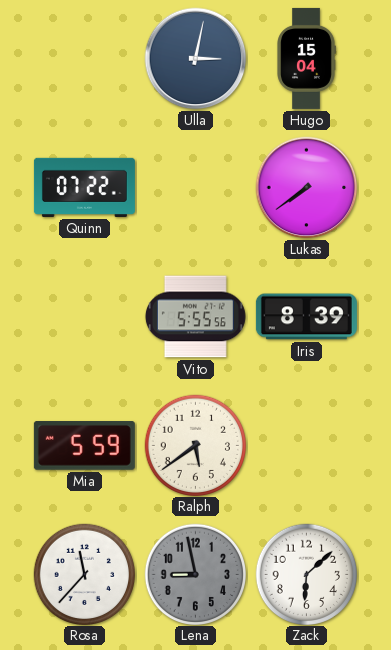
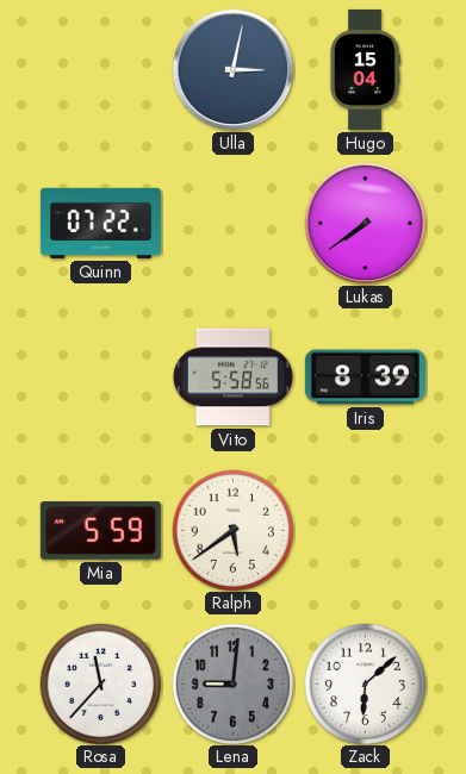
Vito: 5:55 -> 5:58 (232, 377)
Lena: 8:58 -> 9:01 (232, 684)
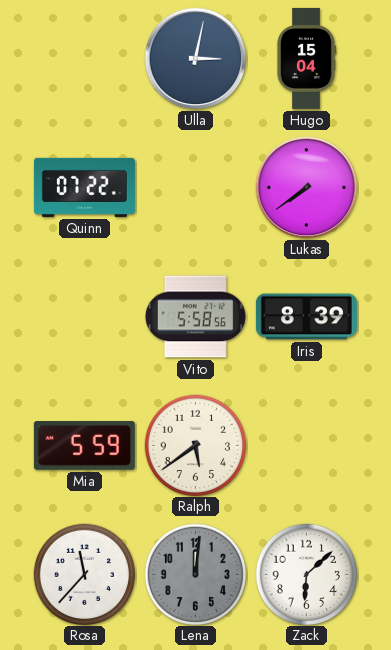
Lena: 9:01 -> 12:01 (195, 574)
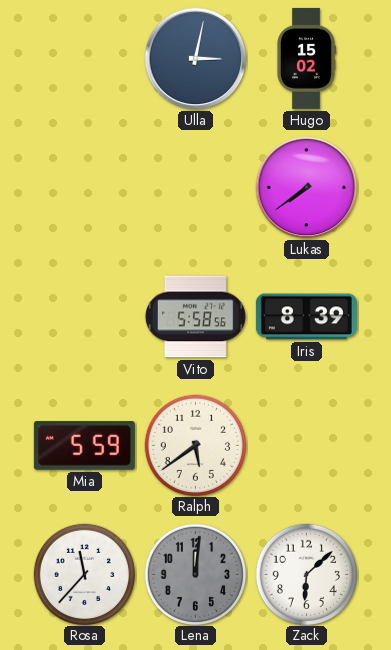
Hugo: 15:04 -> 15:02 (306, 58)
Quinn: 07:22 -> none (84, 187)
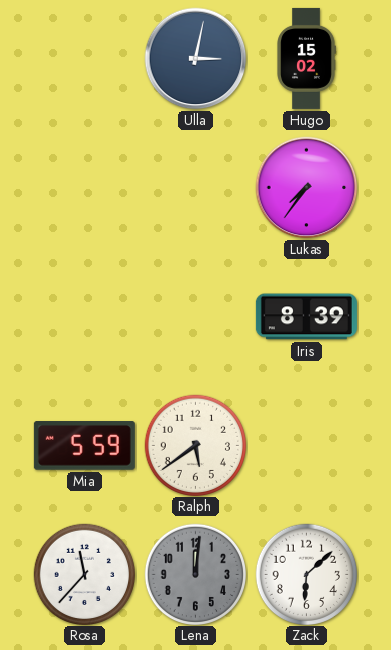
Lukas: 7:39 -> 7:36 (307, 188)
Vito: 5:58 -> none (195, 317)
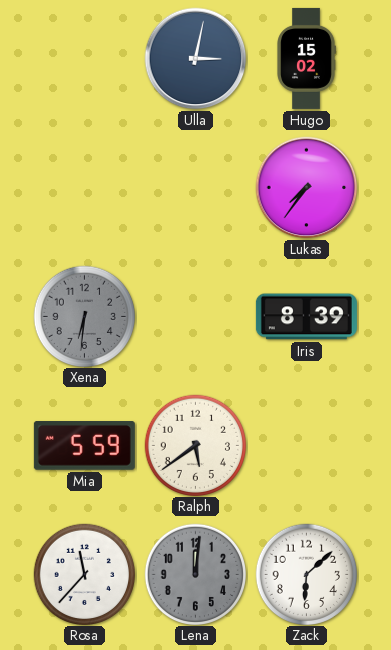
Xena: none -> 6:31 (84, 316)
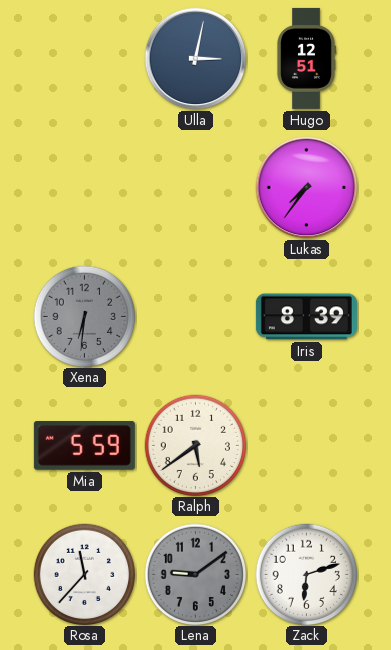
Hugo: 15:02 -> 12:51 (306, 58)
Lena: 12:01 -> 9:09 (195, 574)
Zack: 6:08 -> 6:12 (306, 574)
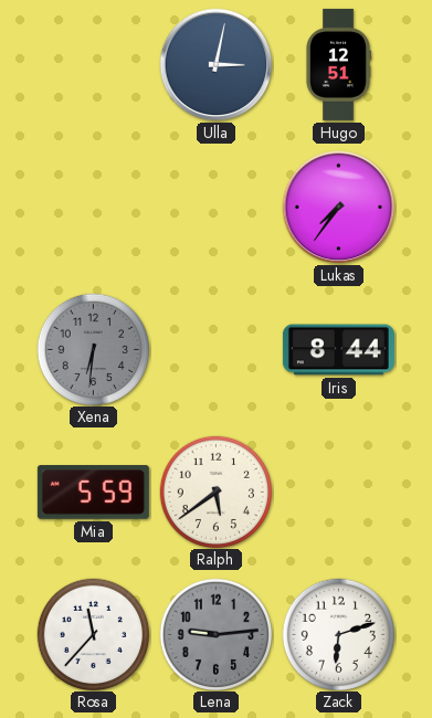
Iris: 8:39 -> 8:44 (338, 350)
Lena: 9:09 -> 9:14 (215, 634)
